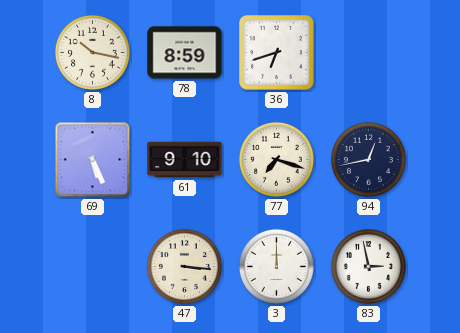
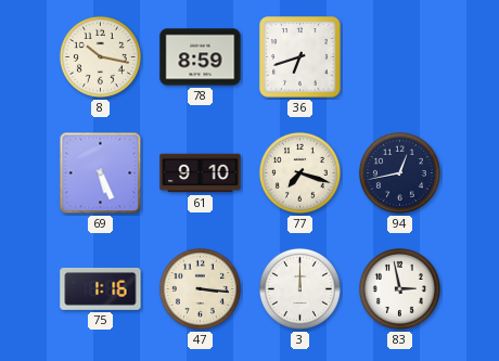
75: none -> 1:16 (101, 288)
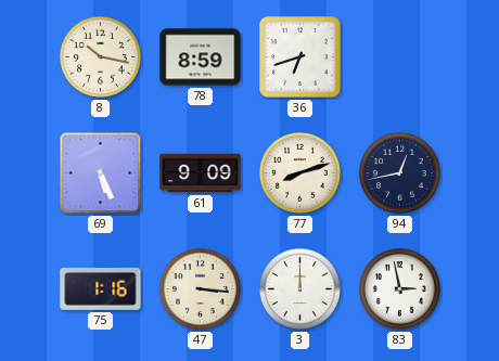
61: 9:10 -> 9:09 (201, 173)
77: 7:18 -> 8:12 (299, 172)
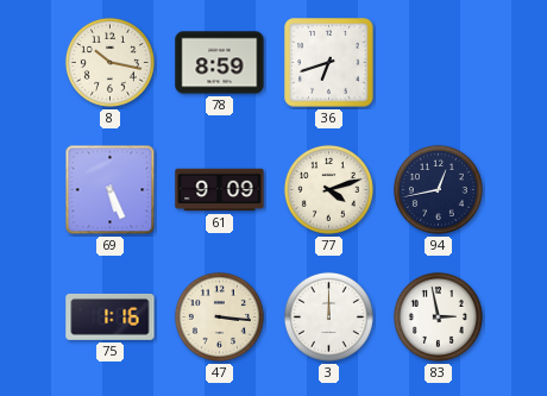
77: 8:12 -> 4:12 (328, 189)
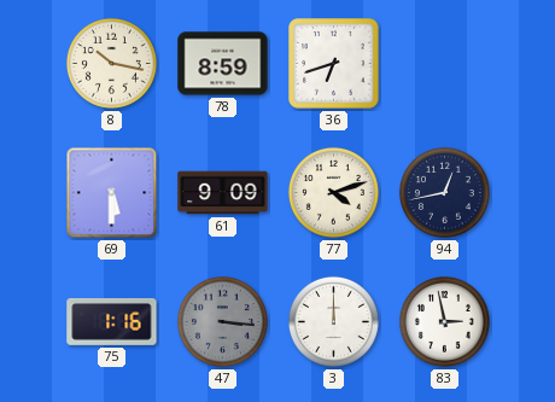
69: 5:26 -> 5:30 (112, 193)
47 dial: cream -> grey (222, 321)
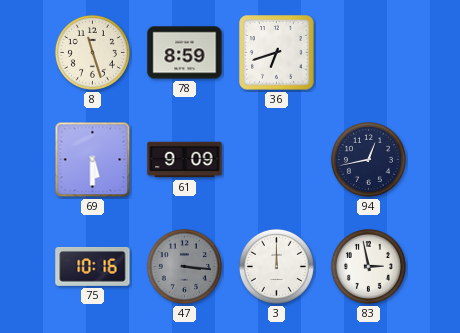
8: 10:17 -> 11:27 (92, 52)
77: 4:12 -> none (333, 192)
75: 1:16 -> 10:16 (93, 266)
